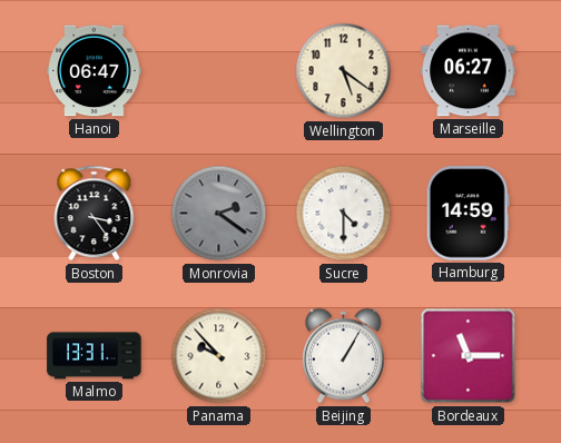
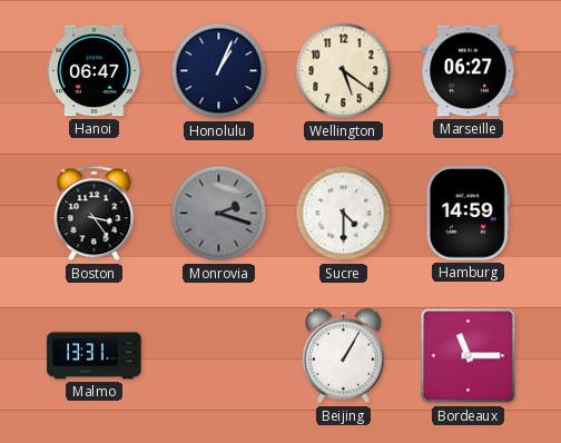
Honolulu: none -> 1:04 (219, 71)
Monrovia: 2:21 -> 2:18 (219, 214)
Panama: 9:53 -> none (219, 356)
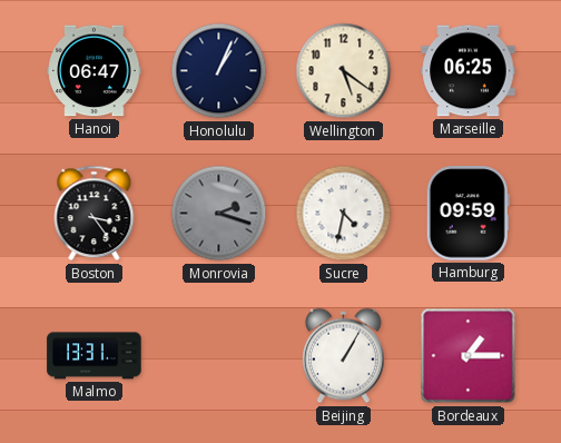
Marseille: 06:27 -> 06:25 (469, 71)
Sucre: 4:30 -> 4:32 (344, 214)
Hamburg: 14:59 -> 09:59 (467, 214)
Bordeaux: 11:15 -> 1:15 (469, 356)
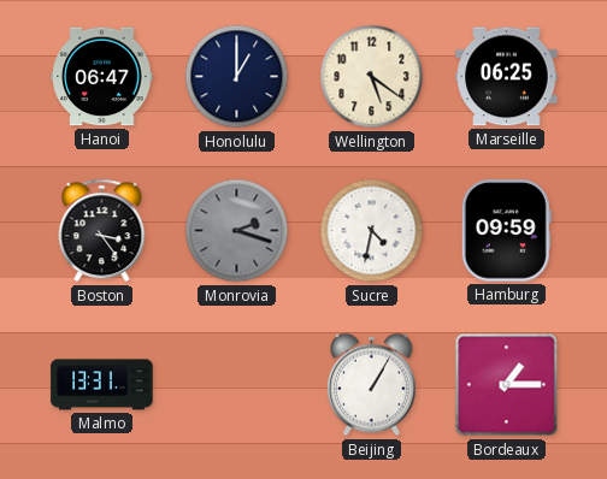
Honolulu: 1:04 -> 1:00 (237, 77)
